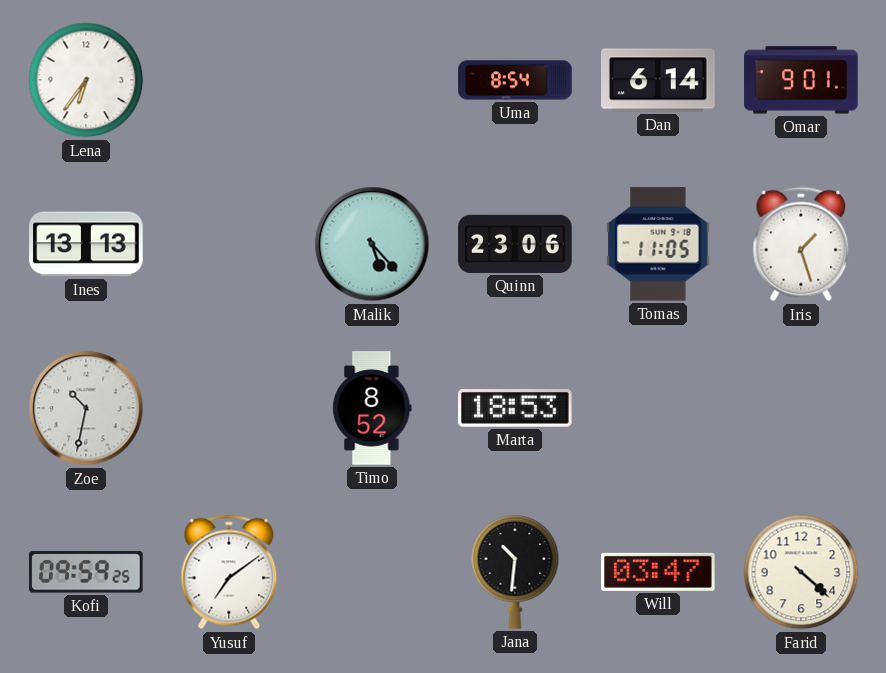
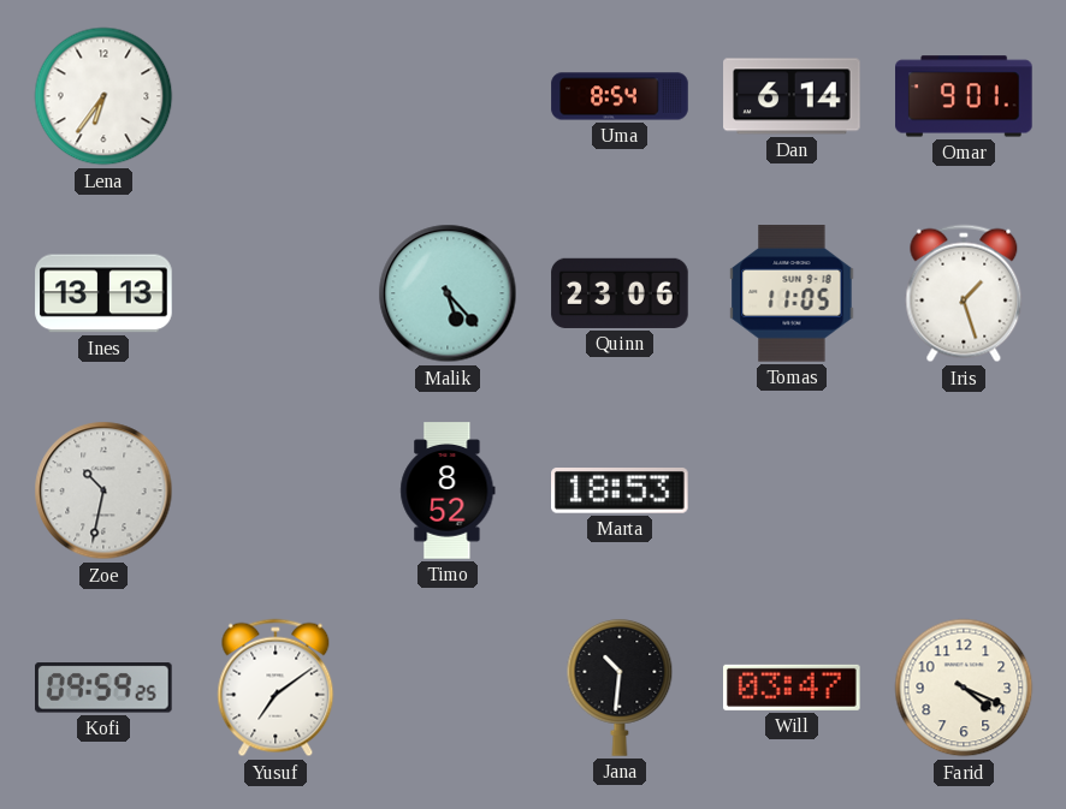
Farid: 4:22 -> 4:19 (964, 688)
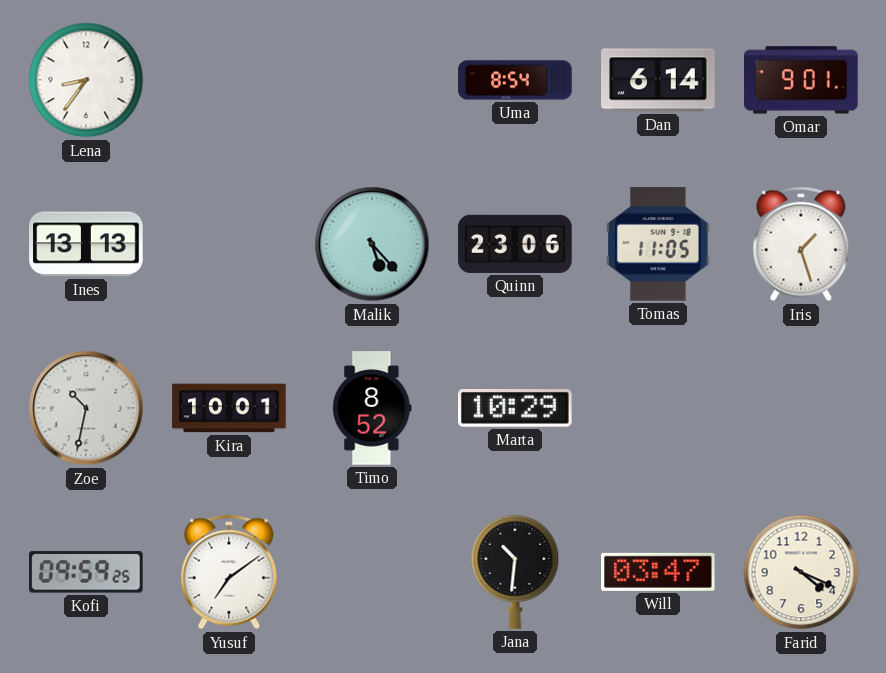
Lena: 6:36 -> 8:36 (86, 80)
Kira: none -> 10:01 (229, 408)
Marta: 18:53 -> 10:29 (516, 409)
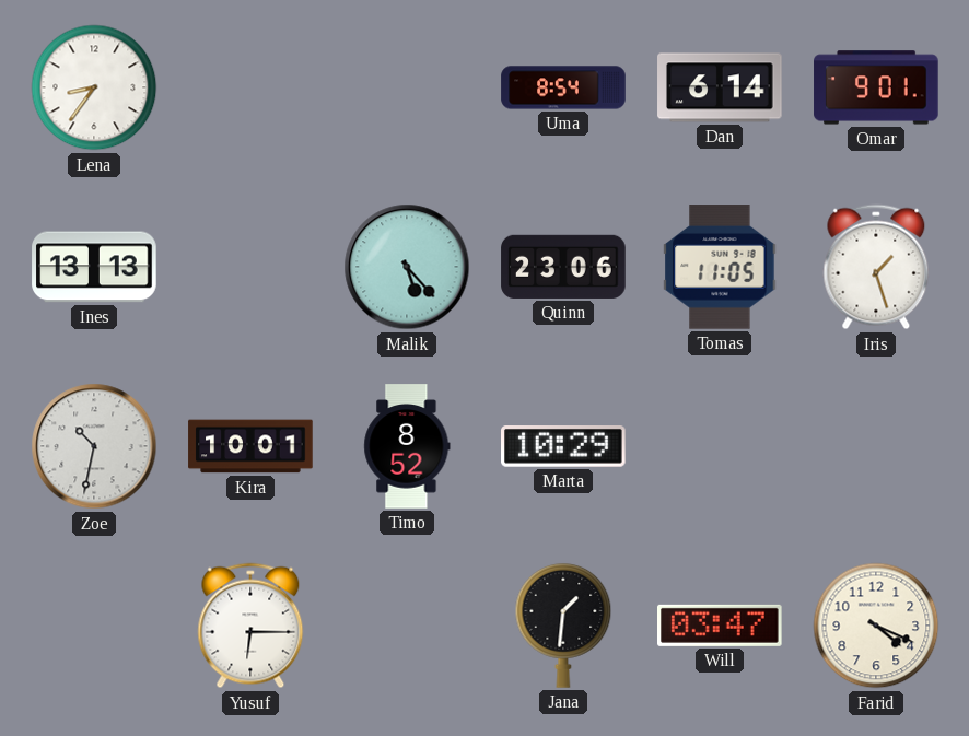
Kofi: 09:59 -> none (87, 572)
Yusuf: 7:09 -> 6:15 (250, 626)
Jana: 10:31 -> 1:31 (563, 626)
